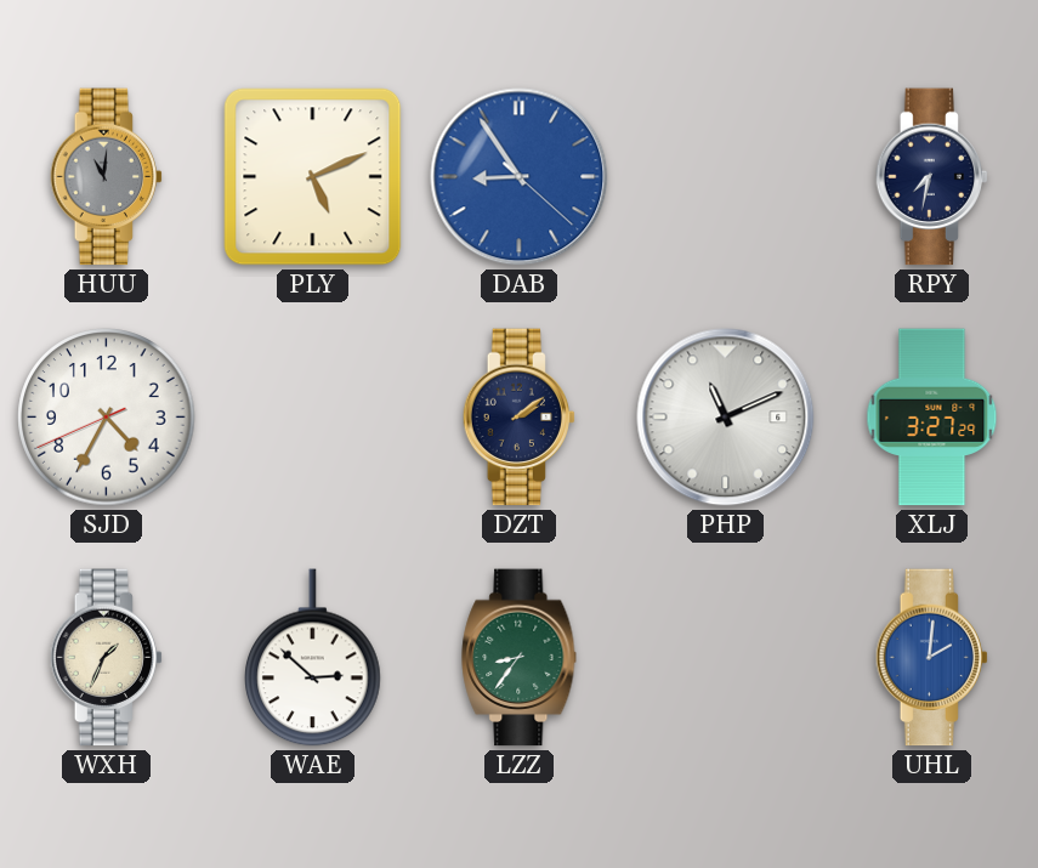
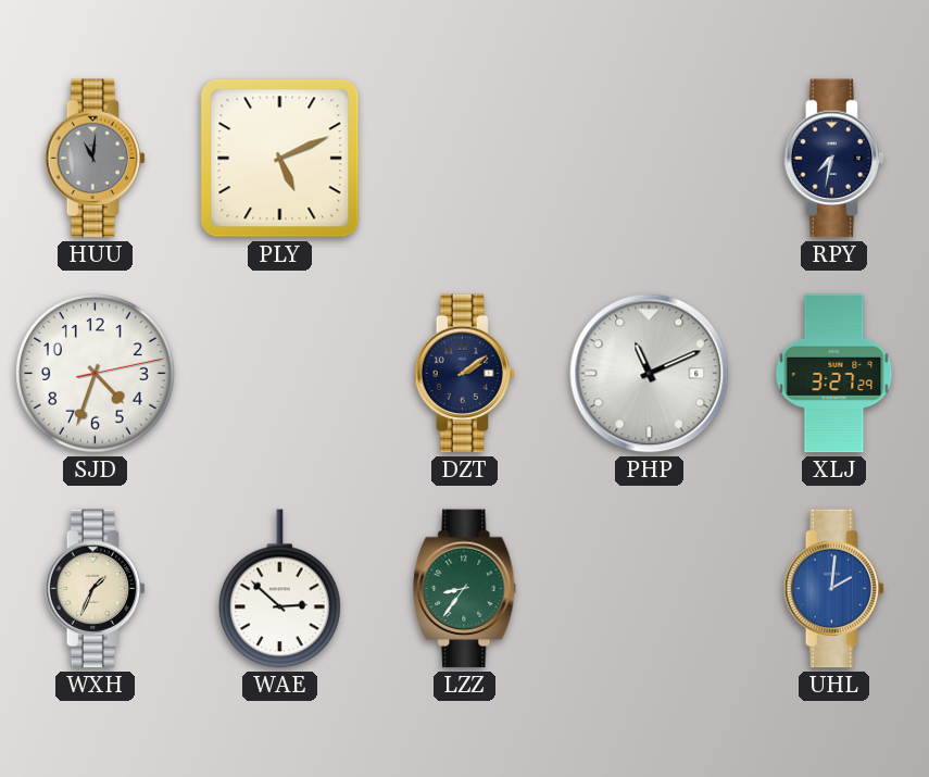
DAB: 8:54 -> none (520, 177)
SJD: 4:34 -> 4:33 (96, 374)
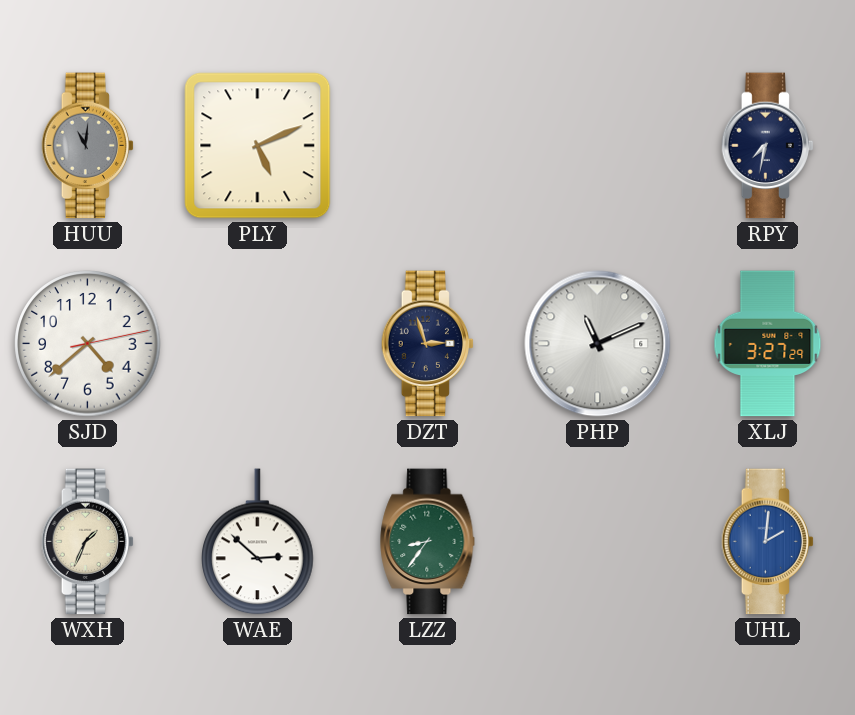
SJD: 4:33 -> 4:38 (88, 344)
DZT: 2:09 -> 2:57 (428, 344)
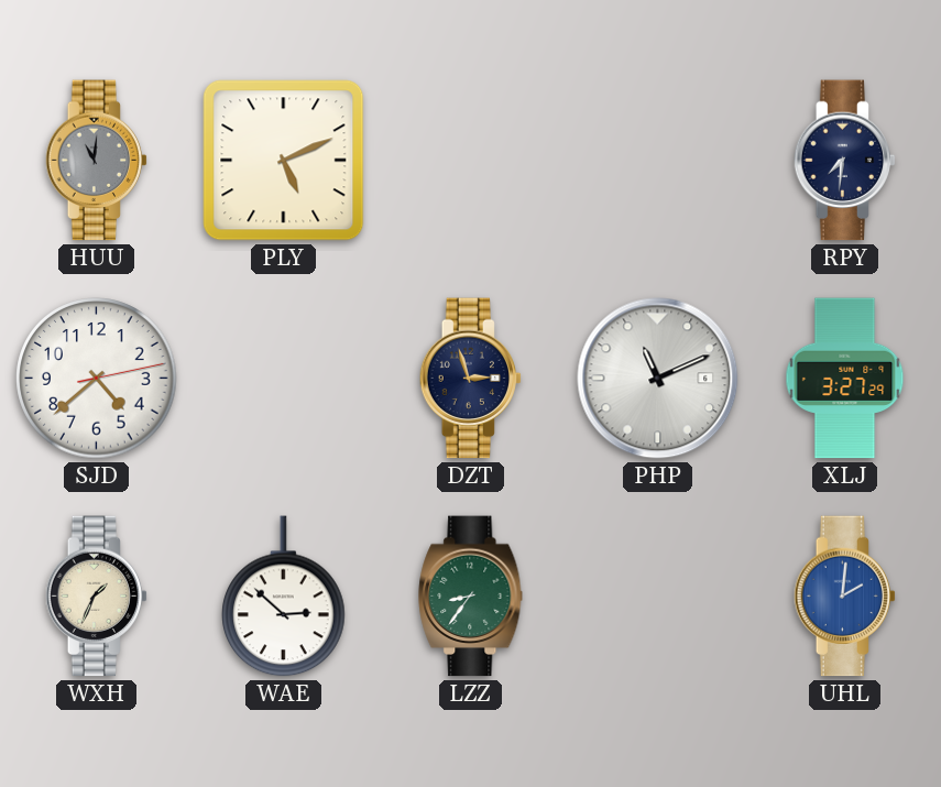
RPY: 7:32 -> 7:31 (845, 161)
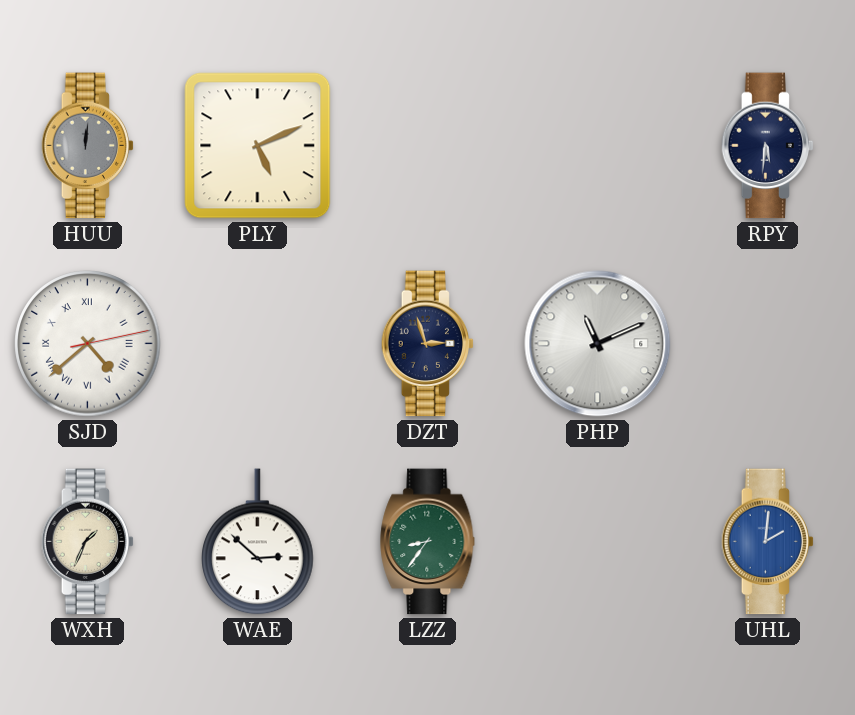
HUU: 11:01 -> 12:01 (88, 146)
RPY: 7:31 -> 5:31 (768, 146)
SJD numerals: Arabic -> Roman (88, 344)
XLJ: 3:27 -> none (845, 379)
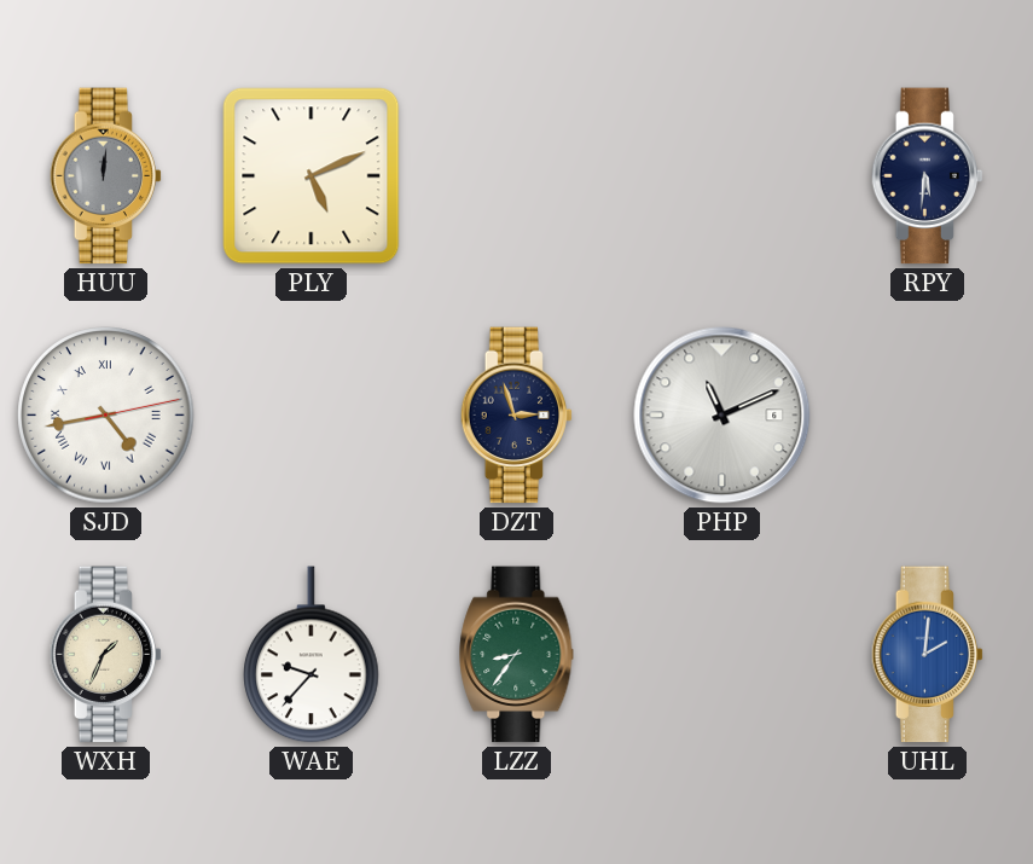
SJD: 4:38 -> 4:43 (106, 416)
WAE: 2:52 -> 9:37 (312, 655)
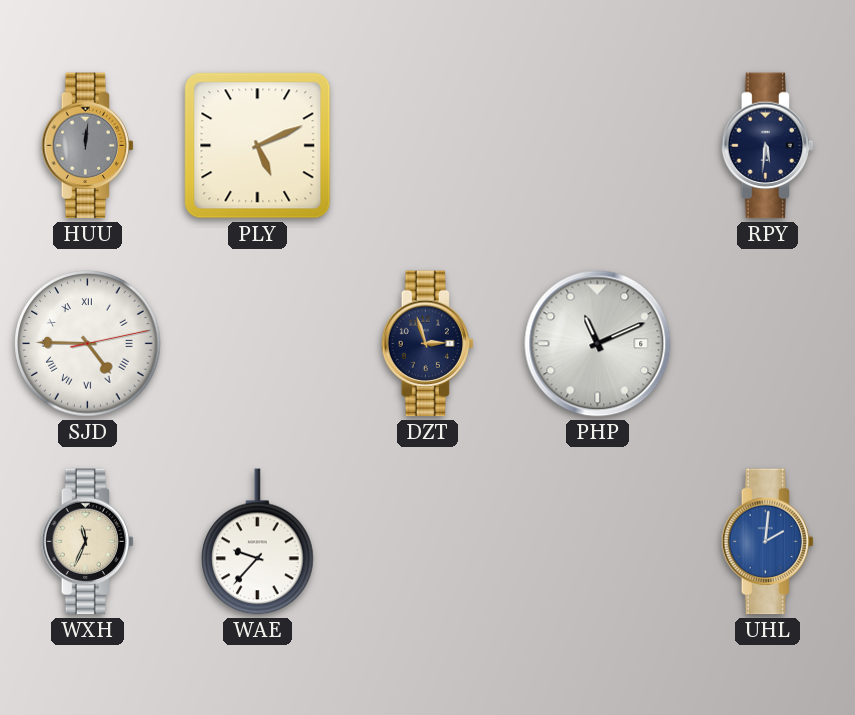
SJD: 4:43 -> 4:45 (88, 344)
WXH: 1:34 -> 11:34 (88, 542)
LZZ: 8:36 -> none (517, 655)
